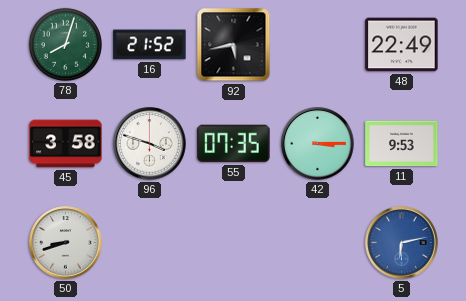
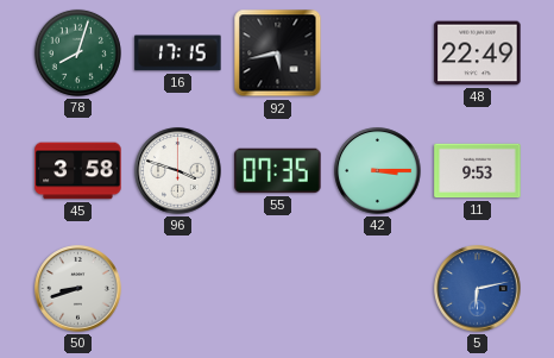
16: 21:52 -> 17:15 (178, 54)
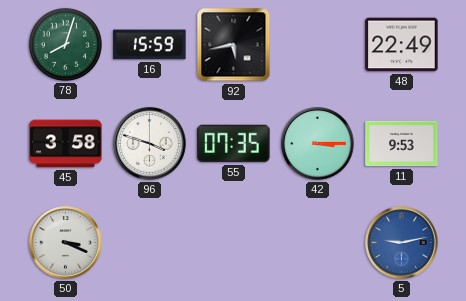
16: 17:15 -> 15:59 (150, 45)
50: 8:42 -> 3:19 (66, 243)
5: 6:13 -> 9:13 (402, 243)
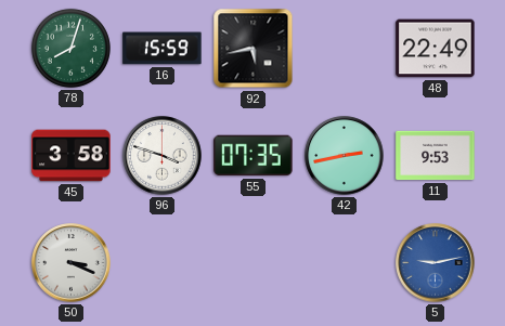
42: 3:15 -> 2:43 (345, 156)
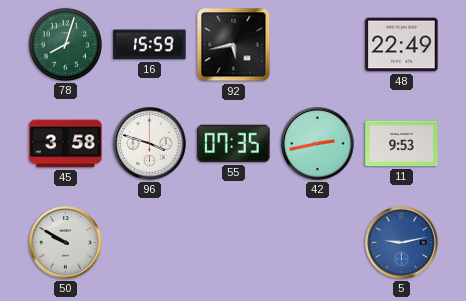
50: 3:19 -> 9:50 (66, 243)
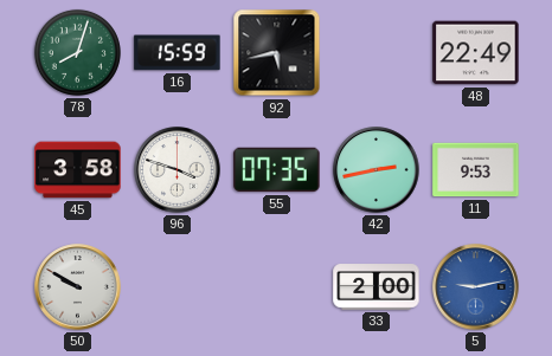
33: none -> 2:00 (377, 287)
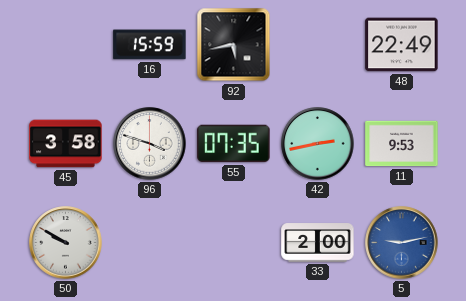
78: 8:03 -> none (77, 52)
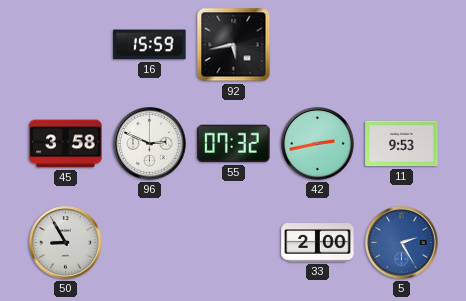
48: 22:49 -> none (402, 45)
96: 3:48 -> 2:49 (150, 144)
55: 07:35 -> 07:32 (234, 144)
50: 9:50 -> 8:55 (66, 243)
5: 9:13 -> 2:25 (402, 243)
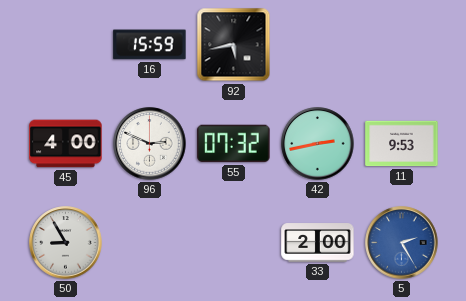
45: 3:58 -> 4:00 (66, 144)
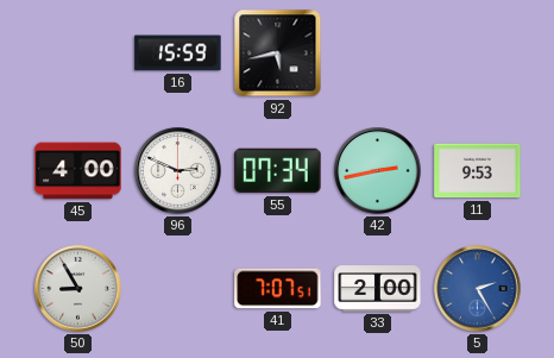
55: 07:32 -> 07:34 (278, 171)
41: none -> 7:07 (278, 289)
